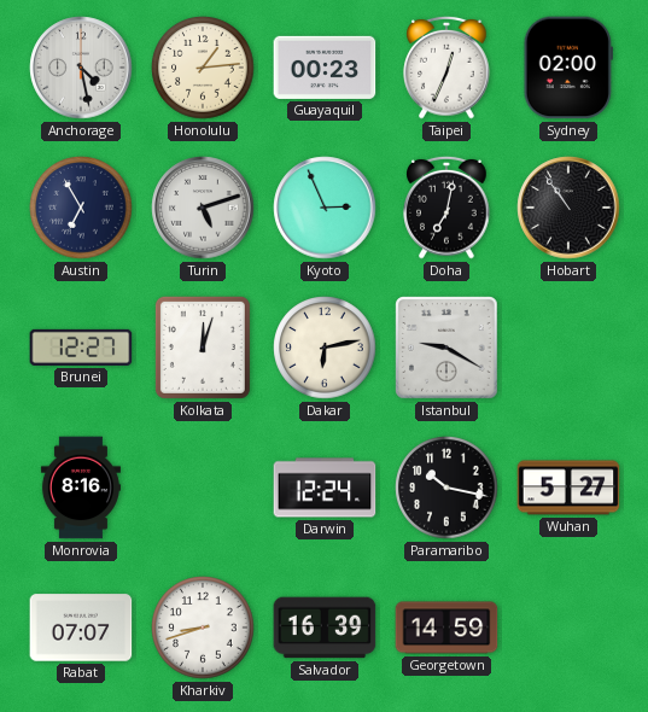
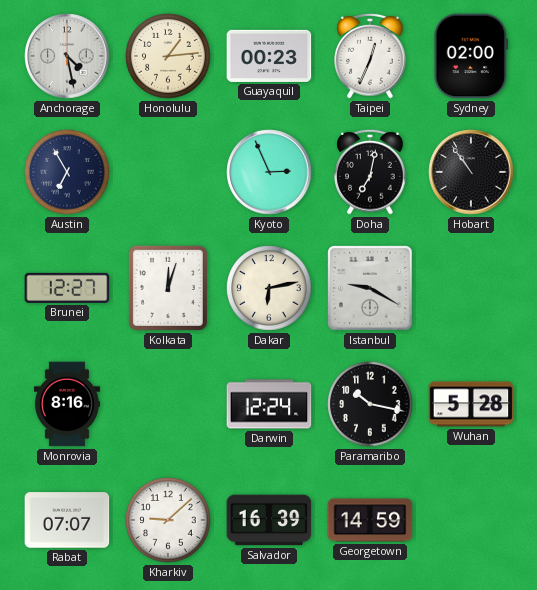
Turin: 5:12 -> none (203, 208)
Wuhan: 5:27 -> 5:28 (471, 404)
Kharkiv: 8:42 -> 9:08 (168, 520)
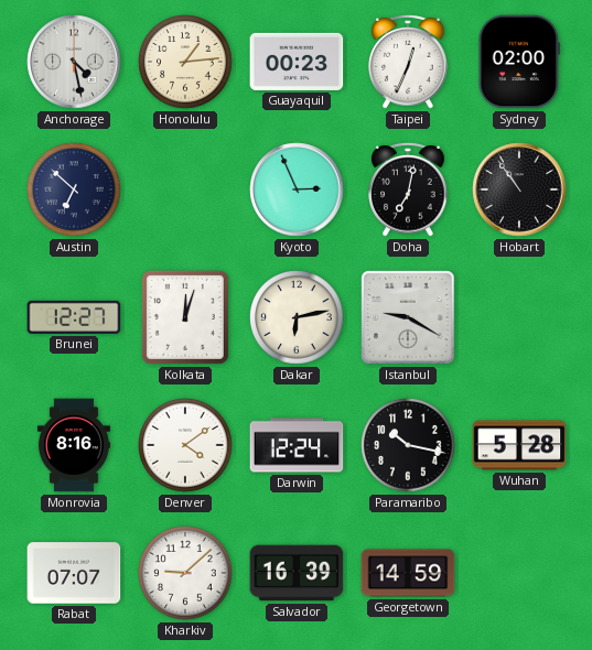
Austin: 6:55 -> 6:52 (74, 189)
Denver: none -> 4:09 (185, 445)
